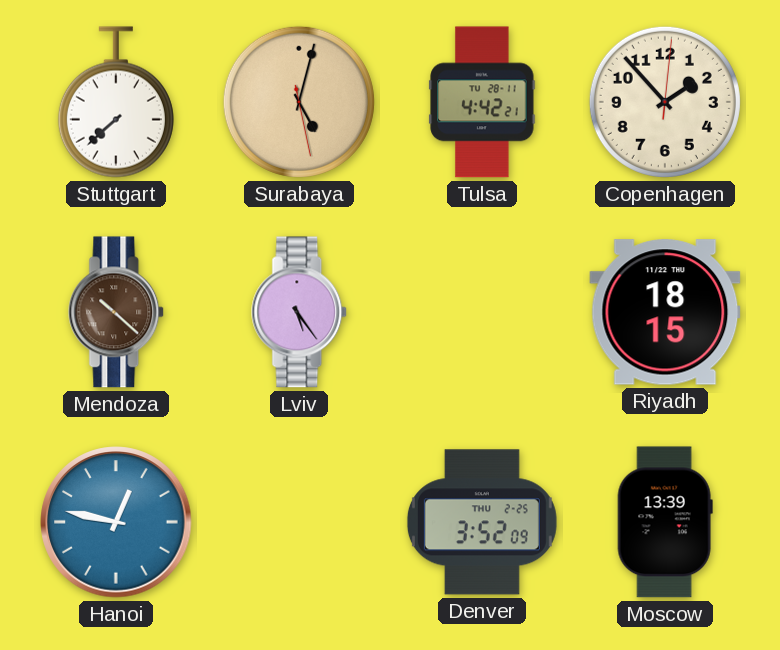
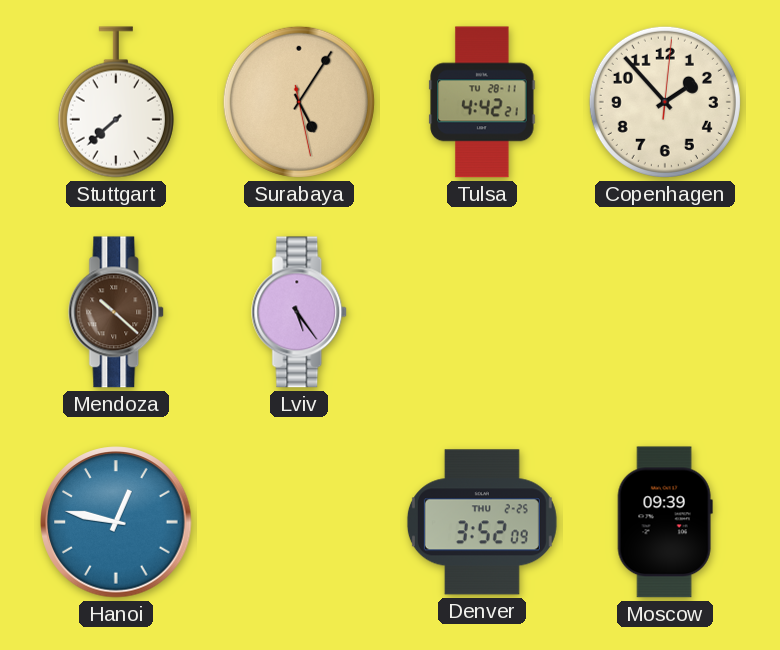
Surabaya: 5:02 -> 5:05 (299, 102)
Riyadh: 18:15 -> none (665, 312)
Moscow: 13:39 -> 09:39 (665, 522)
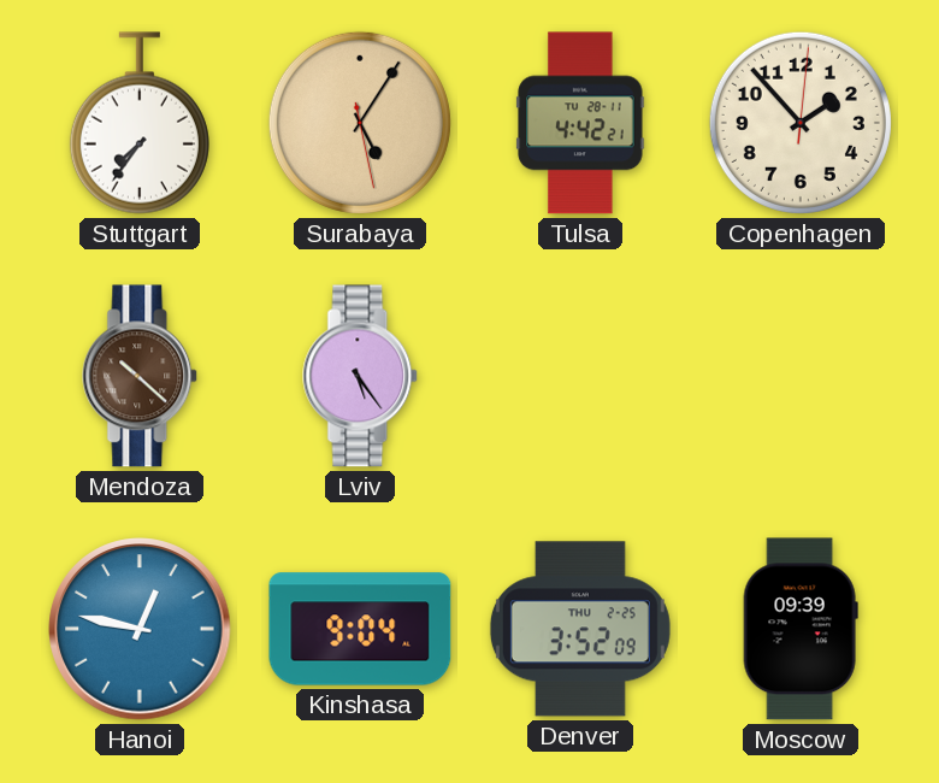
Stuttgart: 7:38 -> 7:36 (140, 123)
Kinshasa: none -> 9:04 (360, 629)
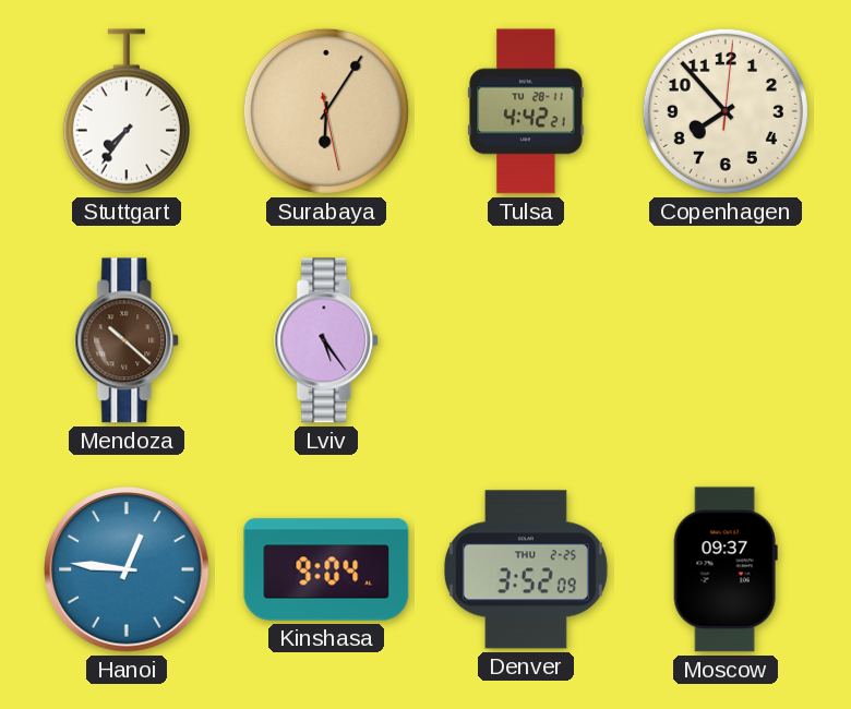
Surabaya: 5:05 -> 6:05 (326, 111)
Copenhagen: 1:53 -> 7:53 (726, 111)
Hanoi: 12:47 -> 12:46 (127, 569)
Moscow: 09:39 -> 09:37 (726, 569)
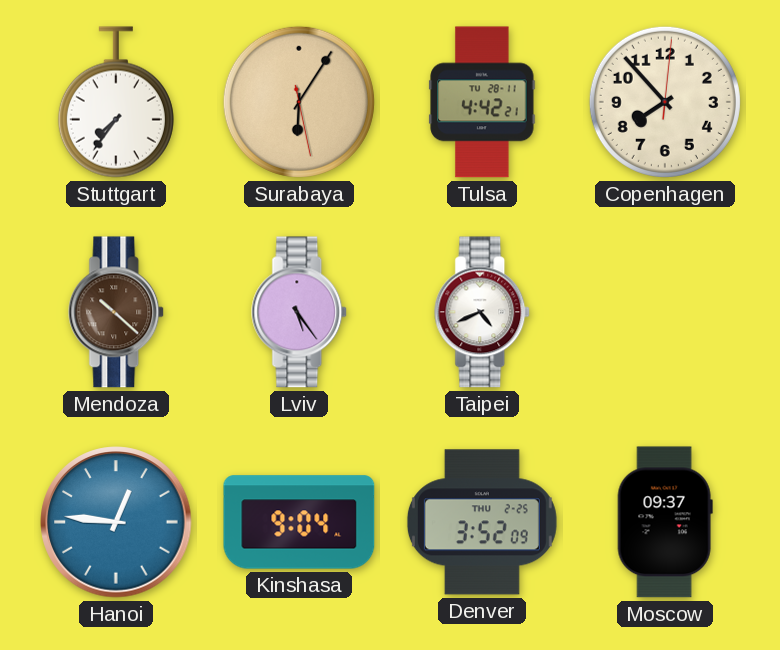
Taipei: none -> 4:41 (483, 312)
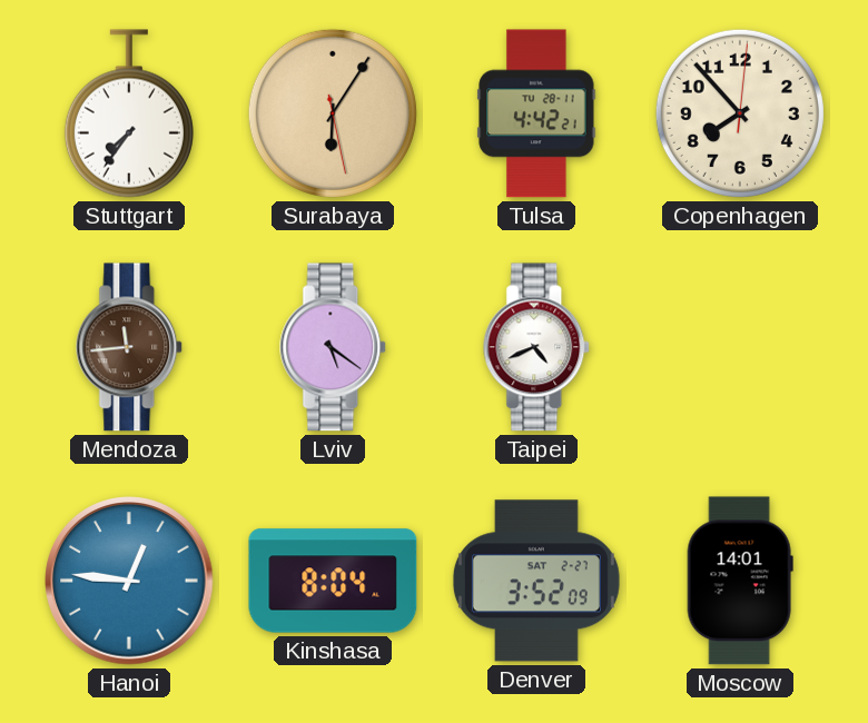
Mendoza: 10:22 -> 11:44 (130, 347)
Lviv: 5:24 -> 5:21 (334, 347)
Kinshasa: 9:04 -> 8:04 (333, 581)
Denver date: THU 2-25 -> SAT 2-27 (536, 581)
Moscow: 09:37 -> 14:01 (740, 581)
